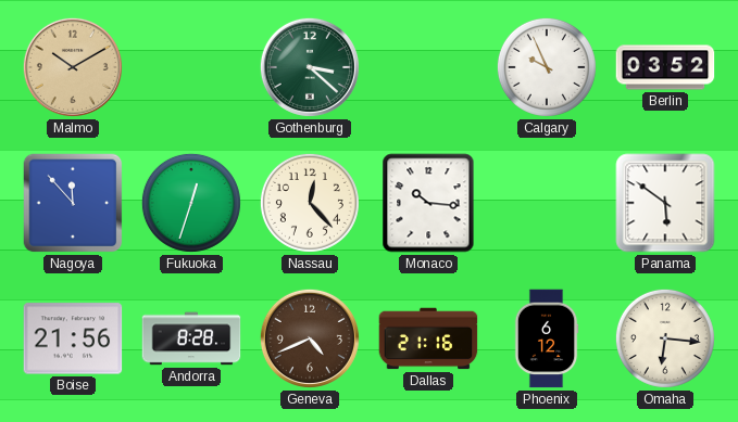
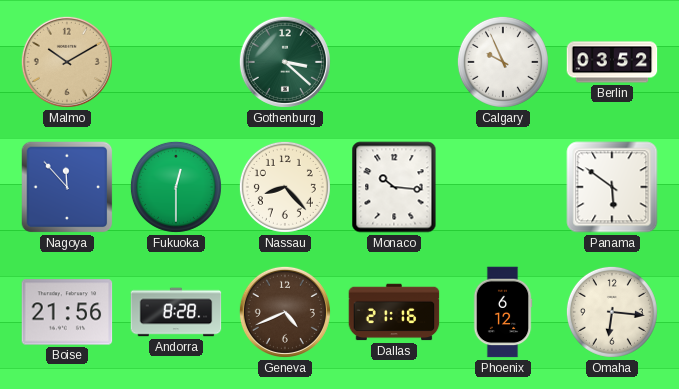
Fukuoka: 12:33 -> 12:30 (176, 187)
Nassau: 12:23 -> 8:23 (285, 187)
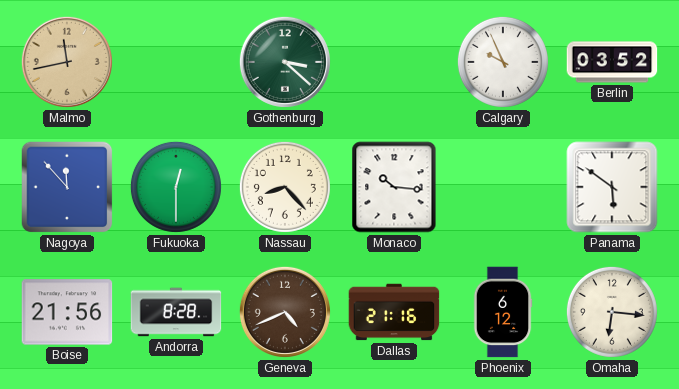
Malmo: 10:10 -> 11:43 (67, 62)
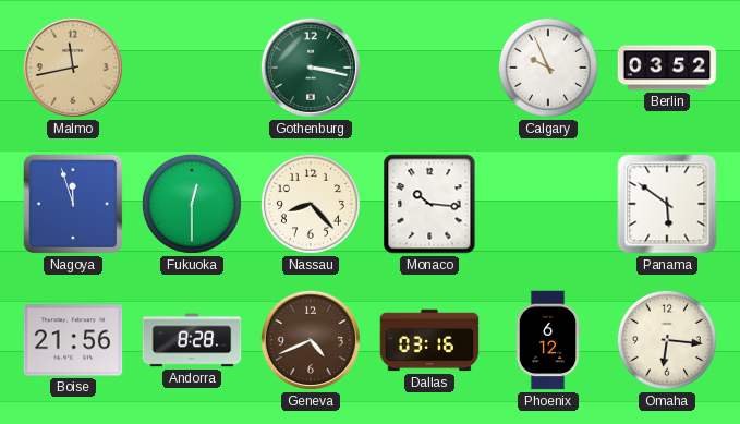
Gothenburg: 3:22 -> 3:17 (311, 68)
Nagoya: 11:53 -> 11:57 (73, 204)
Dallas: 21:16 -> 03:16 (429, 340)
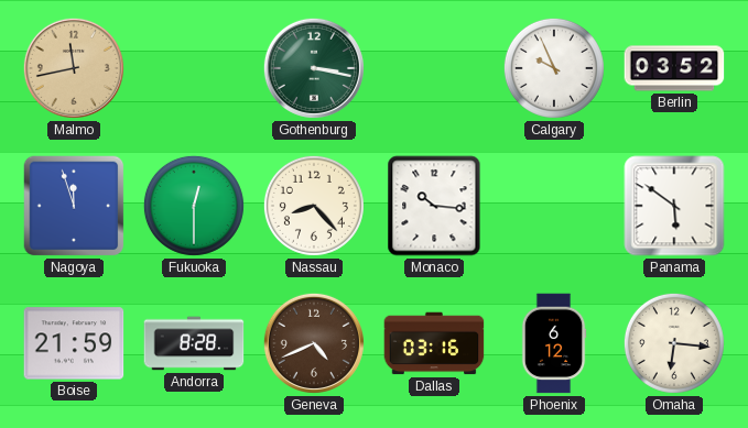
Boise: 21:56 -> 21:59 (74, 343)
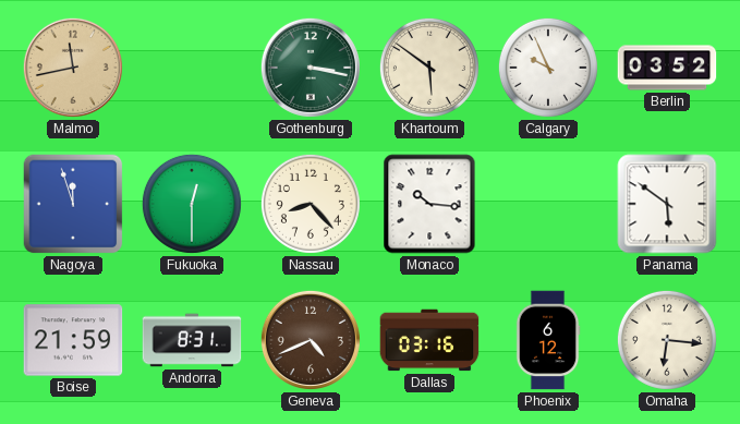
Khartoum: none -> 5:51 (429, 68)
Andorra: 8:28 -> 8:31 (192, 340)
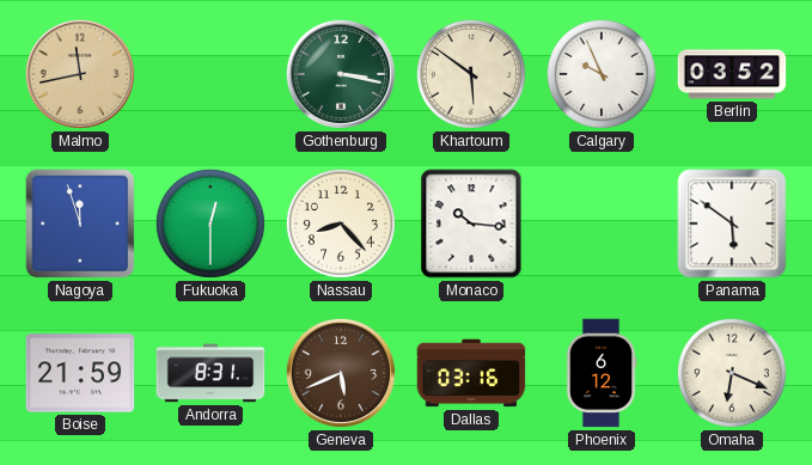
Geneva: 4:41 -> 5:41 (341, 373)
Omaha: 6:16 -> 6:19 (732, 373)
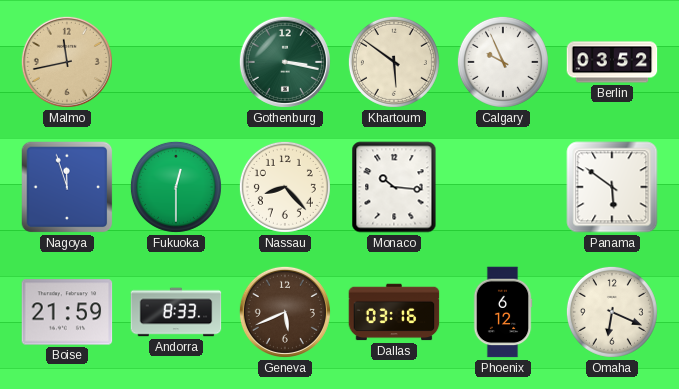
Andorra: 8:31 -> 8:33 (176, 312)
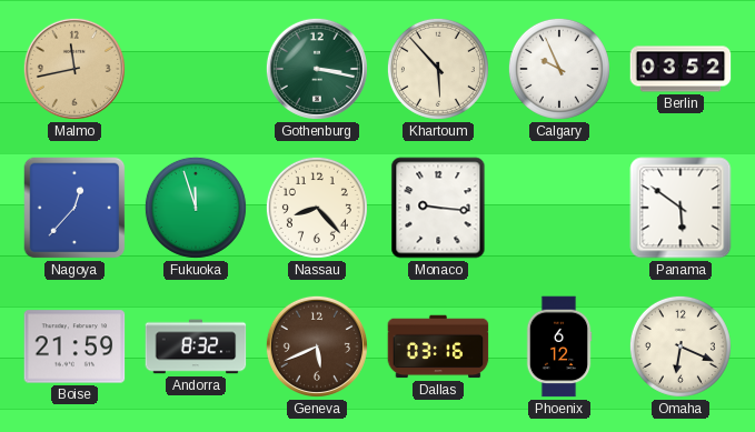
Khartoum: 5:51 -> 5:53 (438, 69)
Nagoya: 11:57 -> 12:37 (74, 208)
Fukuoka: 12:30 -> 11:57 (196, 208)
Monaco: 10:16 -> 9:16 (438, 208)
Andorra: 8:33 -> 8:32 (196, 346)
